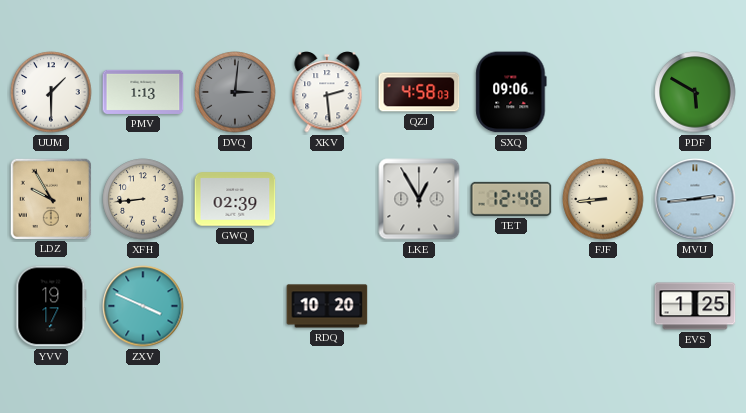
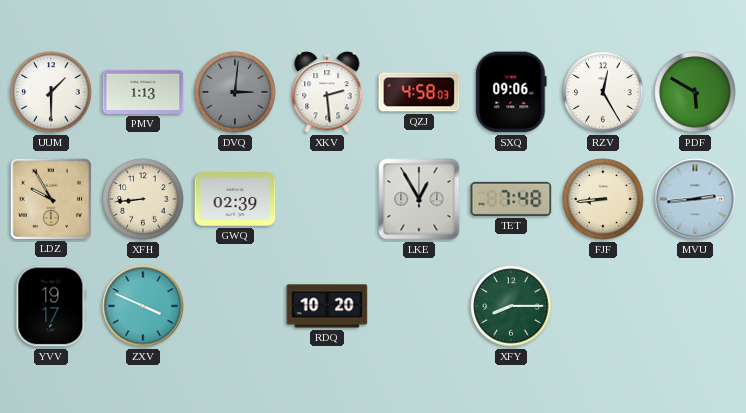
RZV: none -> 12:25 (603, 92)
TET: 12:48 -> 7:48 (511, 199)
XFY: none -> 8:15 (511, 306)
EVS: 1:25 -> none (695, 306)
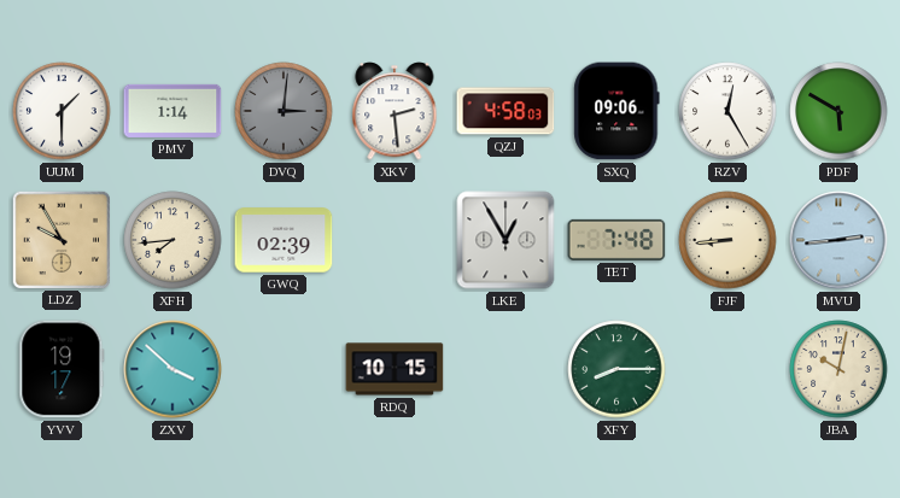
PMV: 1:13 -> 1:14 (173, 111)
XFH: 8:44 -> 7:44 (173, 240)
ZXV: 3:49 -> 3:52 (173, 369)
RDQ: 10:20 -> 10:15 (395, 369)
JBA: none -> 10:02 (838, 369)
